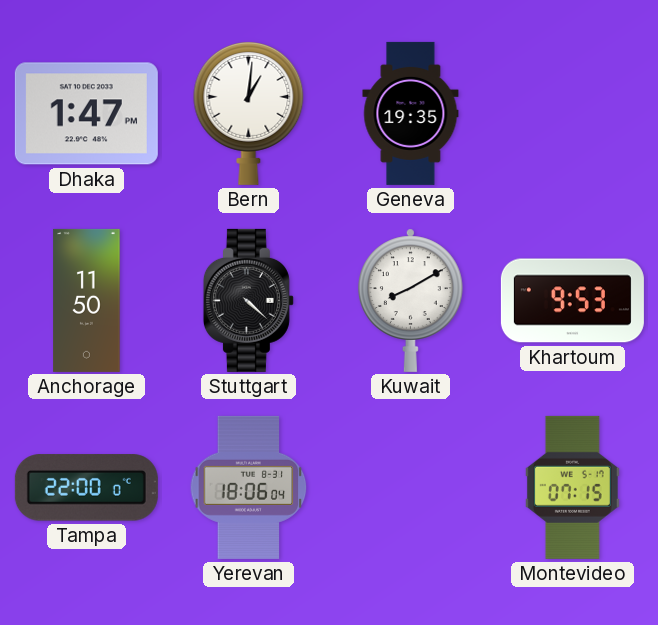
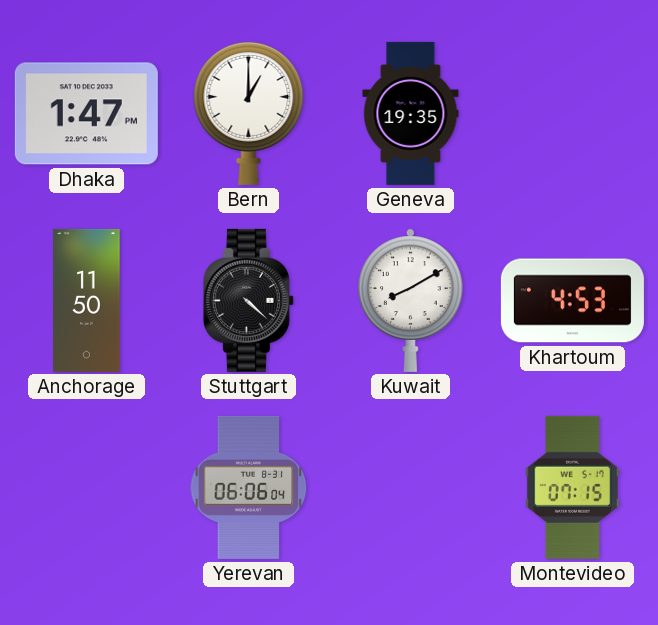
Bern: 1:01 -> 1:00 (249, 113)
Khartoum: 9:53 -> 4:53 (572, 301)
Tampa: 22:00 -> none (86, 488)
Yerevan: 18:06 -> 06:06 (249, 487)
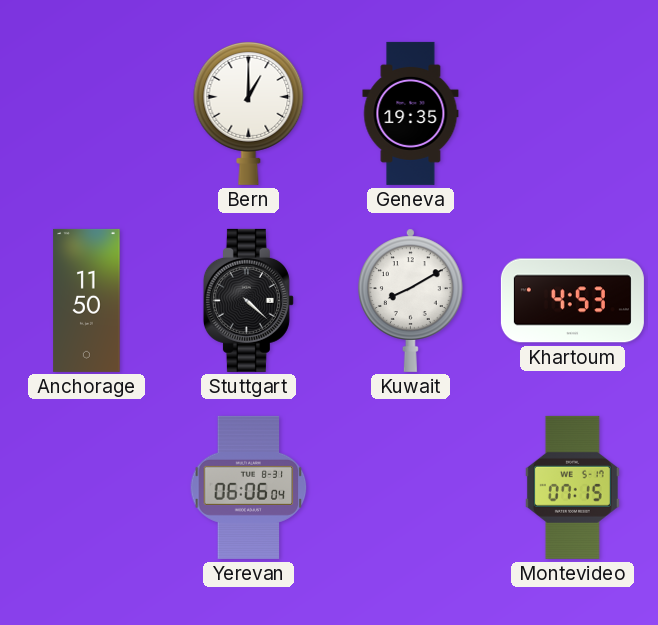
Dhaka: 1:47 -> none (86, 114)
